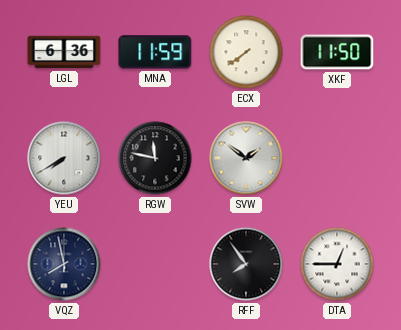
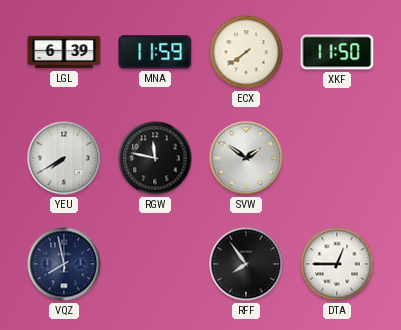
LGL: 6:36 -> 6:39 (64, 52)
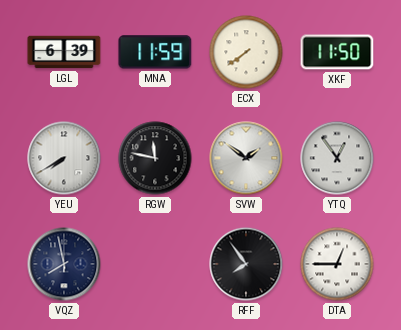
YTQ: none -> 12:54 (337, 158)
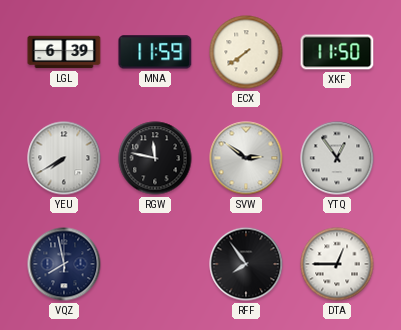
SVW: 1:51 -> 2:51 (246, 158)
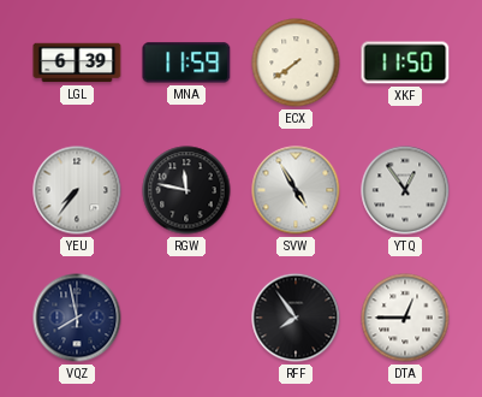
YEU: 7:40 -> 7:36 (77, 190)
SVW: 2:51 -> 4:55 (296, 190)
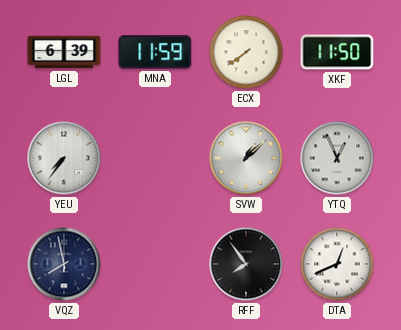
RGW: 11:47 -> none (186, 190)
SVW: 4:55 -> 1:08 (246, 158)
YTQ: 12:54 -> 12:56 (337, 158)
DTA: 12:45 -> 12:41 (337, 264)
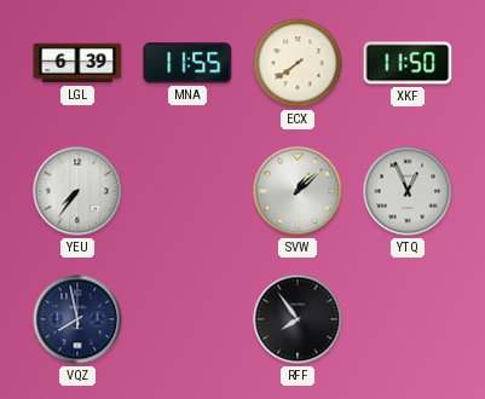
MNA: 11:59 -> 11:55 (187, 63)
DTA: 12:41 -> none (337, 264)
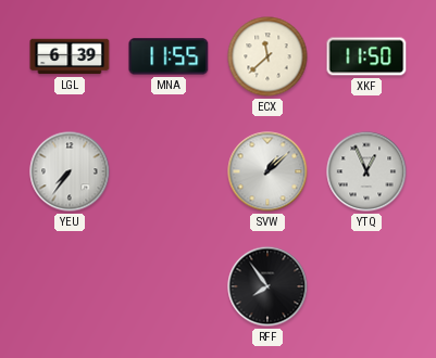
ECX: 7:39 -> 11:38 (267, 56)
VQZ: 7:58 -> none (77, 319)
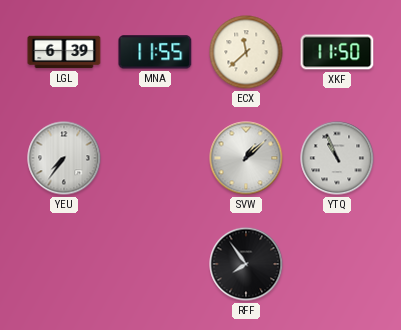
YTQ: 12:56 -> 10:56 (337, 158)
